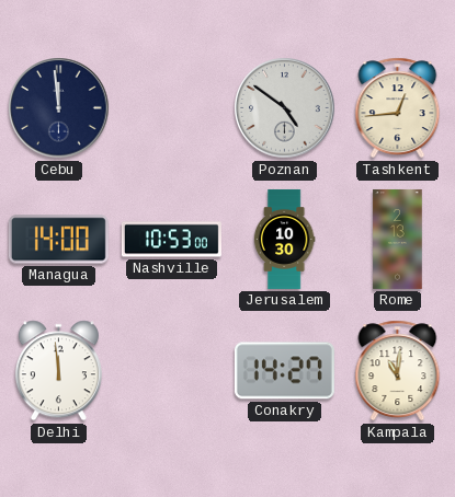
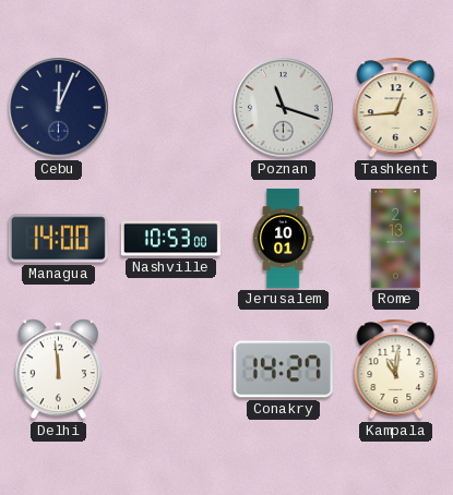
Cebu: 11:59 -> 12:04 (59, 108)
Poznan: 4:51 -> 11:18 (284, 108)
Jerusalem: 10:30 -> 10:01 (283, 238)
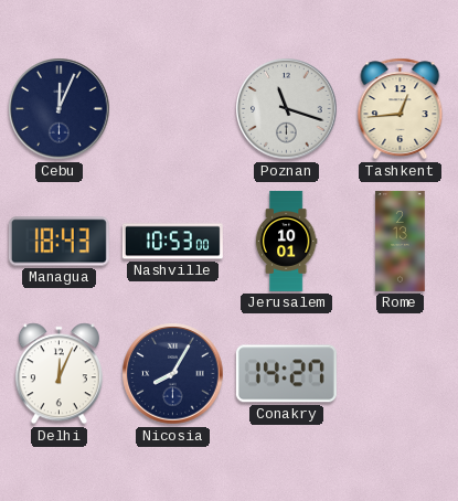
Managua: 14:00 -> 18:43 (58, 242)
Delhi: 11:59 -> 12:04 (58, 374)
Nicosia: none -> 8:05 (173, 374)
Kampala: 11:01 -> none (396, 370)
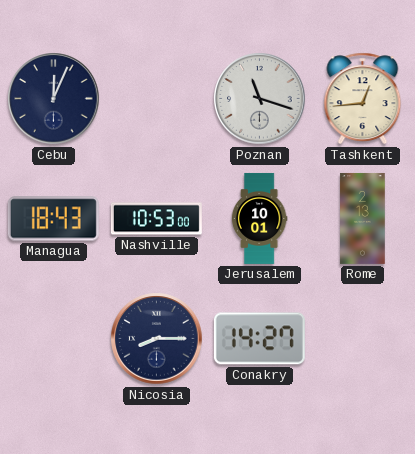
Delhi: 12:04 -> none (58, 374)
Nicosia: 8:05 -> 8:15 (157, 339)
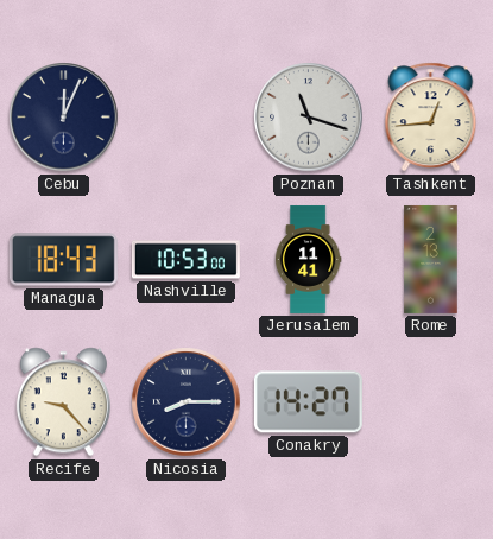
Jerusalem: 10:01 -> 11:41 (308, 259)
Recife: none -> 9:23 (63, 402)
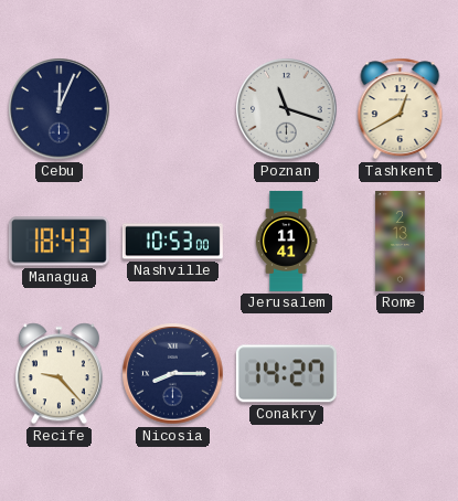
Tashkent: 12:44 -> 12:40 (401, 109)
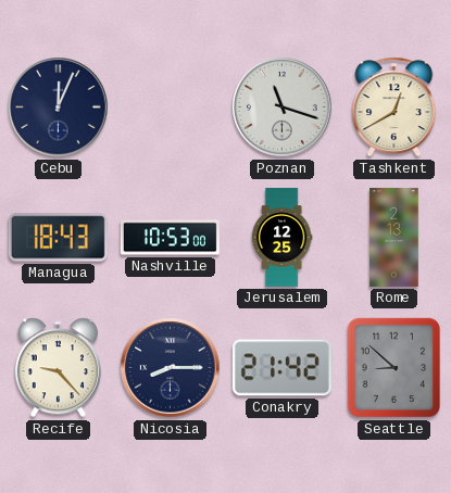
Jerusalem: 11:41 -> 12:25 (281, 237)
Conakry: 14:27 -> 21:42 (281, 368)
Seattle: none -> 8:52 (394, 368)
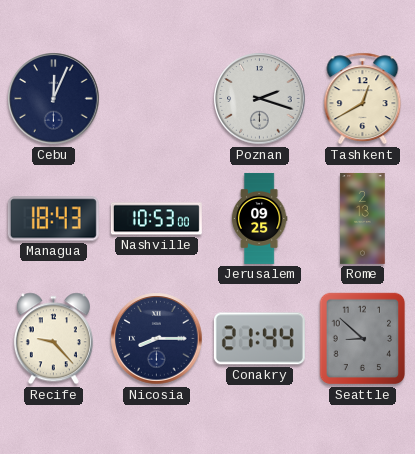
Poznan: 11:18 -> 2:18 (260, 99)
Jerusalem: 12:25 -> 09:25 (259, 218)
Conakry: 21:42 -> 21:44 (259, 339)
